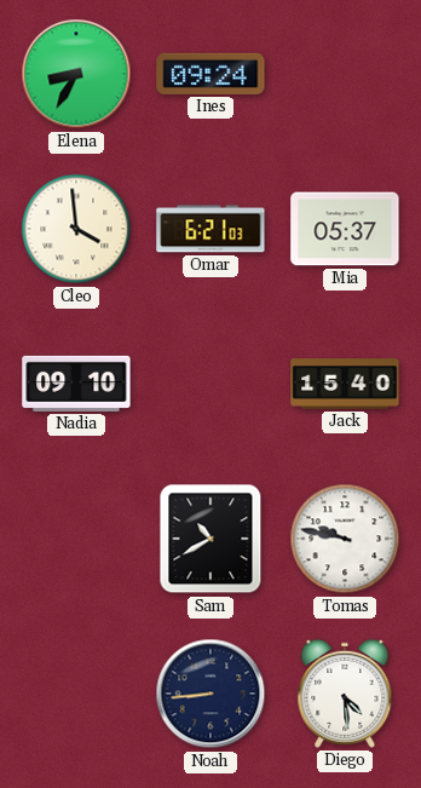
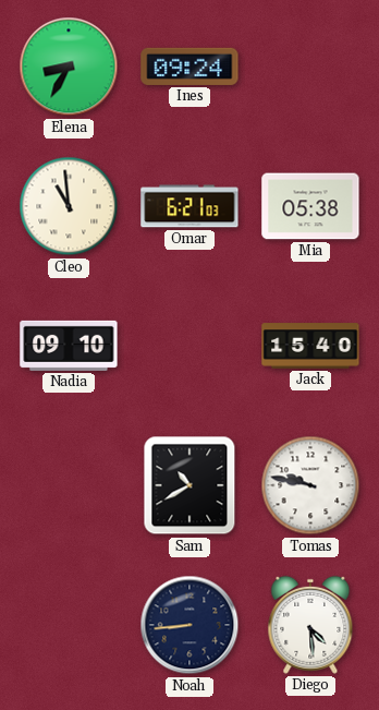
Cleo: 3:59 -> 10:59 (69, 206)
Mia: 05:37 -> 05:38 (310, 206)
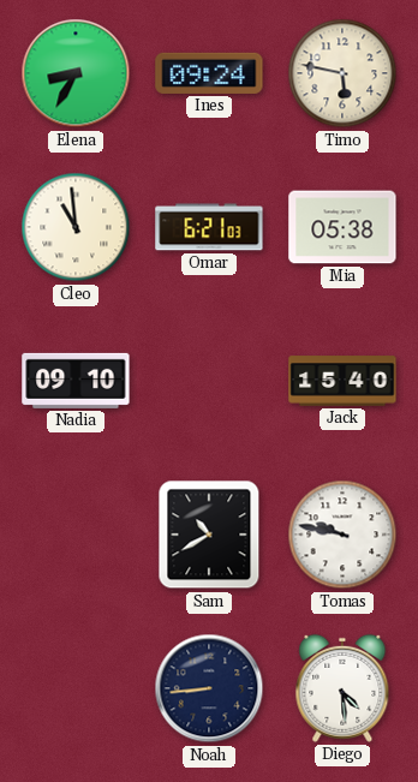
Timo: none -> 5:47 (342, 73)
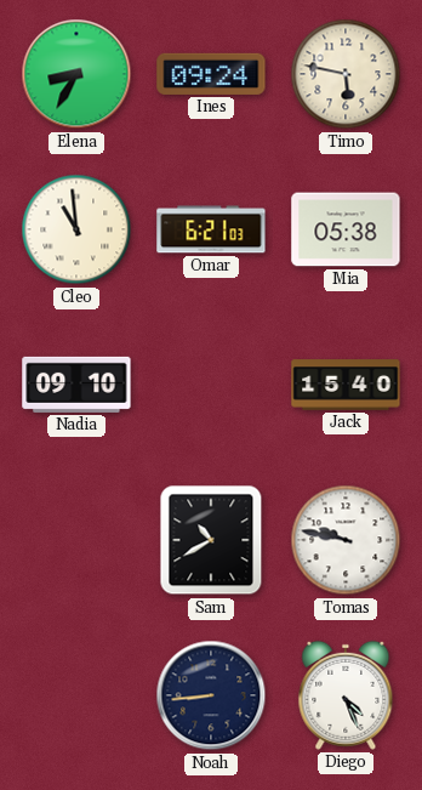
Diego: 4:29 -> 4:26 (346, 695)
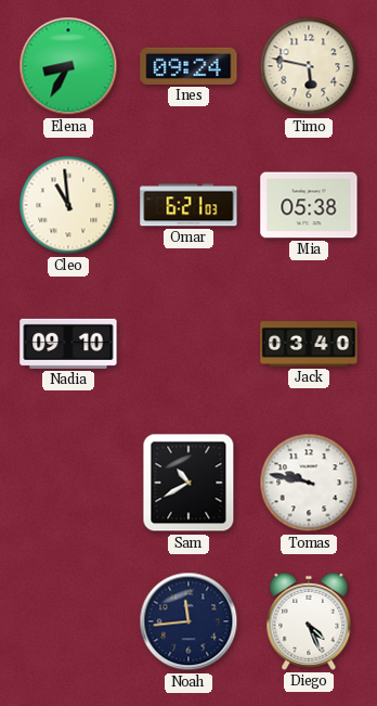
Jack: 15:40 -> 03:40 (309, 344)
Noah: 8:44 -> 11:44 (188, 621)
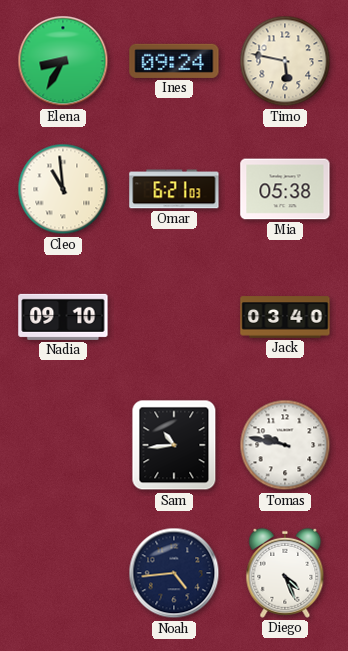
Sam: 10:40 -> 10:44 (174, 445)
Noah: 11:44 -> 4:44 (174, 573)
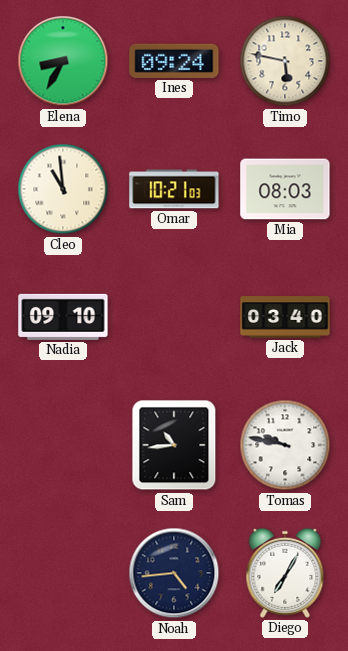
Omar: 6:21 -> 10:21 (174, 189)
Mia: 05:38 -> 08:03 (285, 189)
Diego: 4:26 -> 7:05 (285, 573)
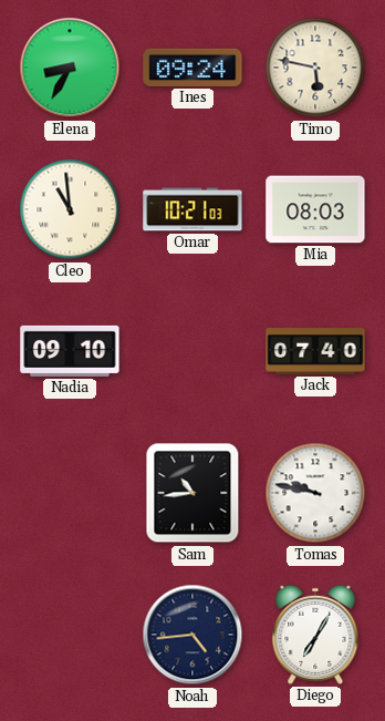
Jack: 03:40 -> 07:40 (315, 351)
